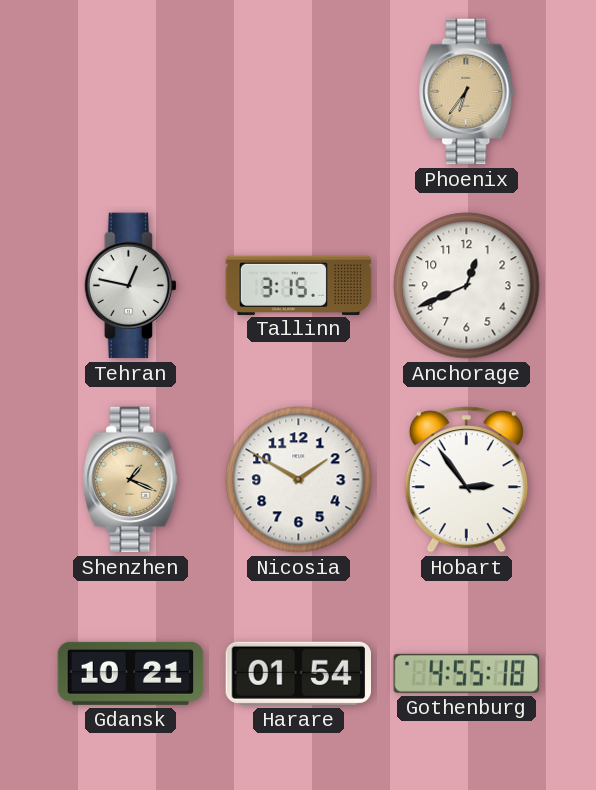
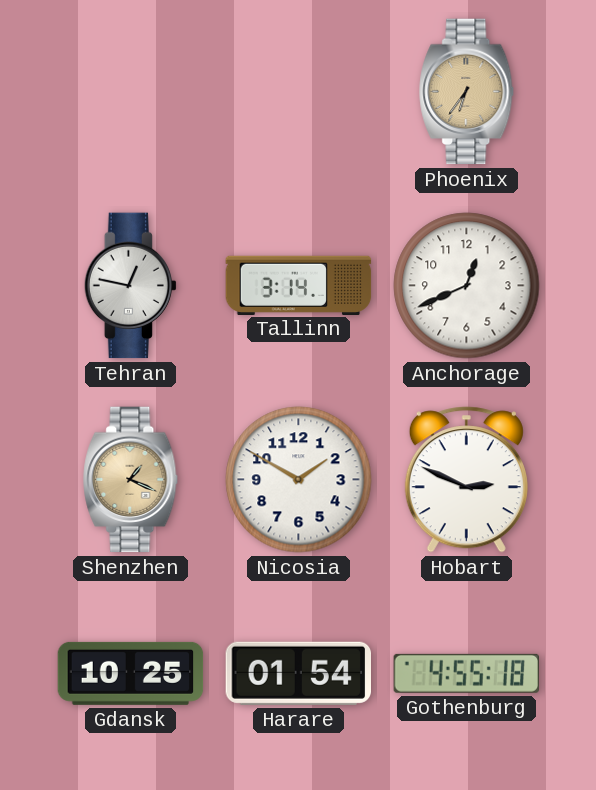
Tallinn: 3:15 -> 3:14 (299, 285)
Hobart: 2:54 -> 2:49 (466, 480)
Gdansk: 10:21 -> 10:25 (131, 673)
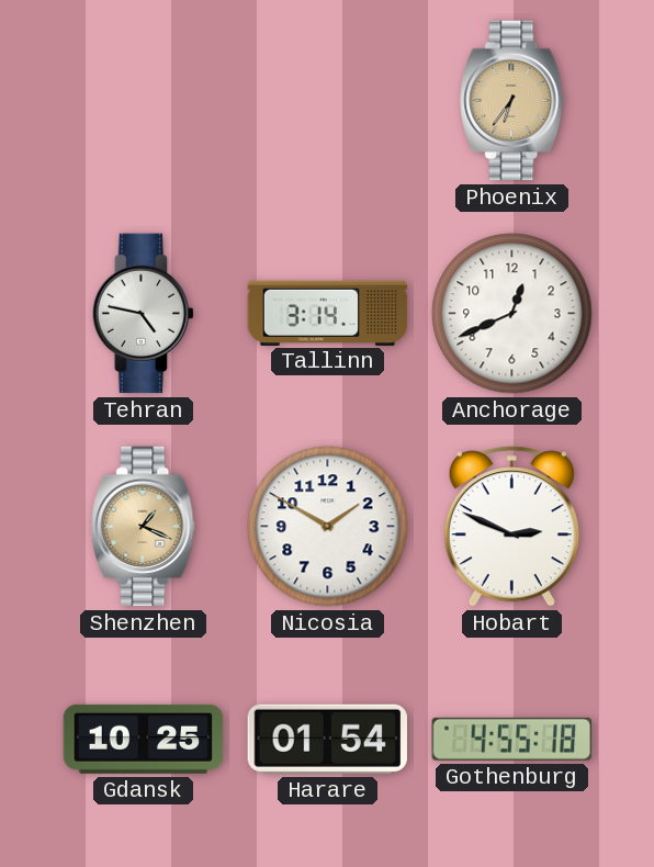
Tehran: 12:47 -> 4:47 (143, 314)
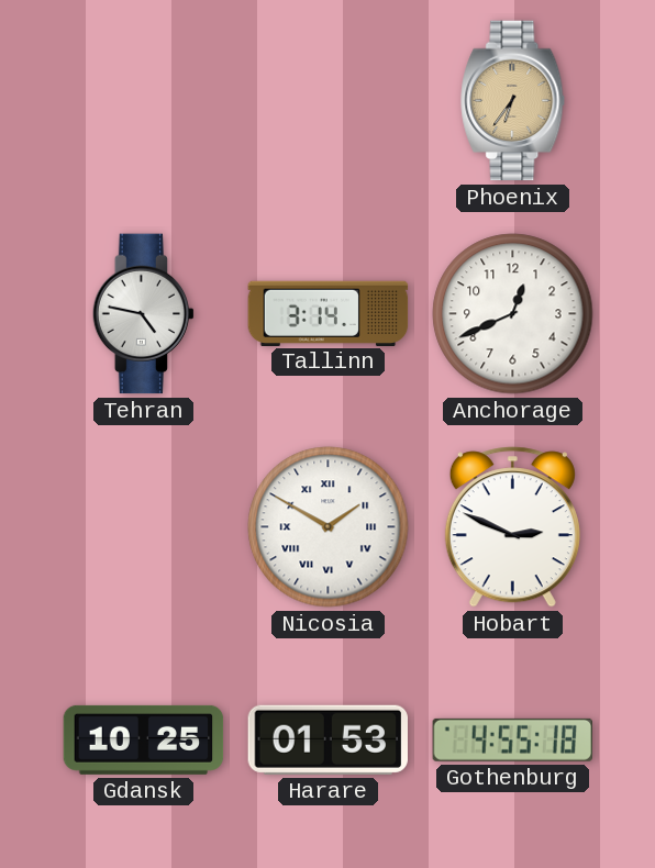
Shenzhen: 1:19 -> none (144, 527)
Nicosia numerals: Arabic -> Roman (329, 527)
Harare: 01:54 -> 01:53 (327, 739)
